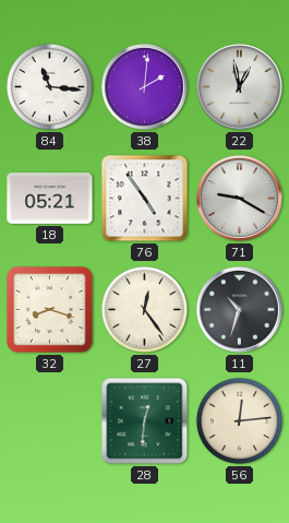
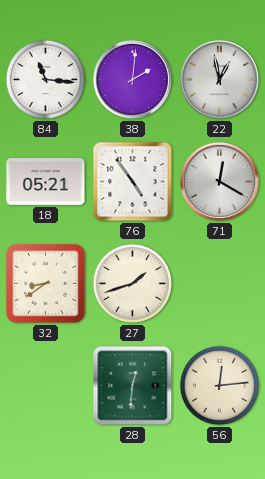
71: 9:20 -> 12:20 (219, 181)
32: 8:18 -> 8:39 (46, 284)
27: 12:24 -> 1:42 (132, 283)
11: 10:33 -> none (239, 309)
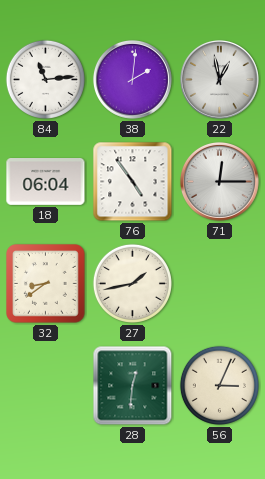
84: 11:16 -> 11:14 (45, 79)
18: 05:21 -> 06:04 (46, 182)
71: 12:20 -> 12:15 (219, 181)
27: 1:42 -> 1:43 (132, 283)
56: 12:14 -> 3:04 (219, 385)
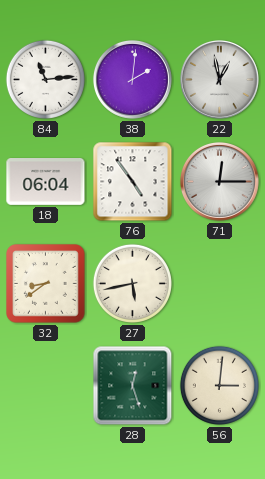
27: 1:43 -> 5:43 (132, 283)
28: 12:31 -> 12:27 (133, 386)
56: 3:04 -> 3:01 (219, 385)
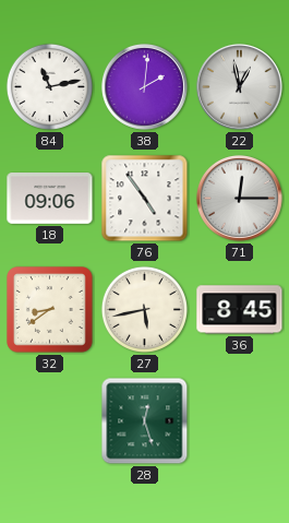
84: 11:14 -> 11:13 (49, 86)
18: 06:04 -> 09:06 (50, 199)
36: none -> 8:45 (240, 310)
56: 3:01 -> none (219, 385)
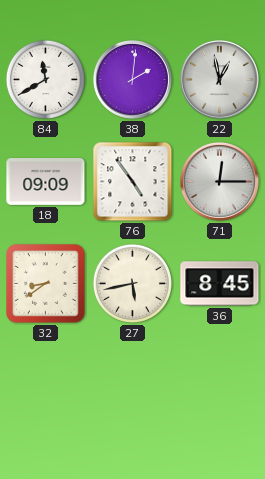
84: 11:13 -> 11:40 (45, 79)
18: 09:06 -> 09:09 (46, 182)
28: 12:27 -> none (145, 421)
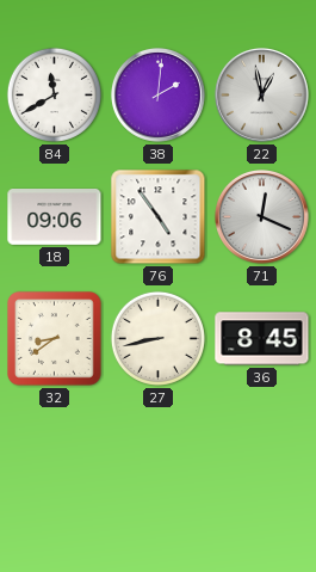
18: 09:09 -> 09:06 (55, 217)
71: 12:15 -> 12:19 (261, 216)
27: 5:43 -> 8:43 (157, 338)
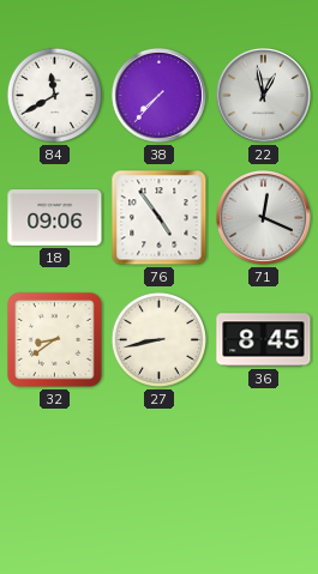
38: 2:01 -> 7:37 (158, 95)
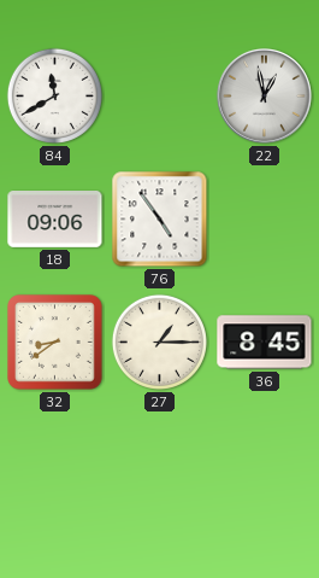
38: 7:37 -> none (158, 95)
71: 12:19 -> none (263, 217)
27: 8:43 -> 1:15 (159, 341)
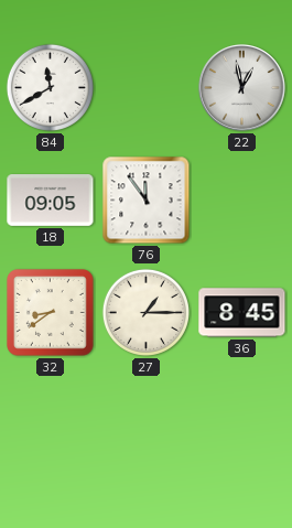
18: 09:06 -> 09:05 (51, 201)
76: 4:54 -> 11:54 (147, 201)
